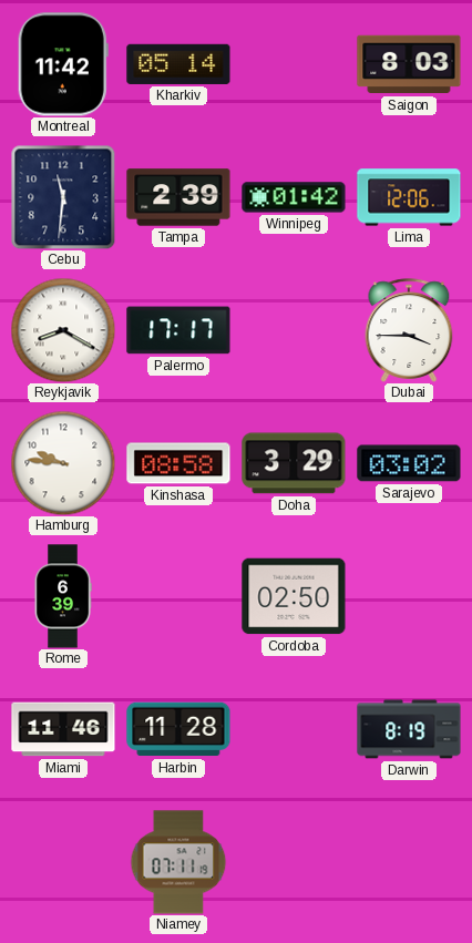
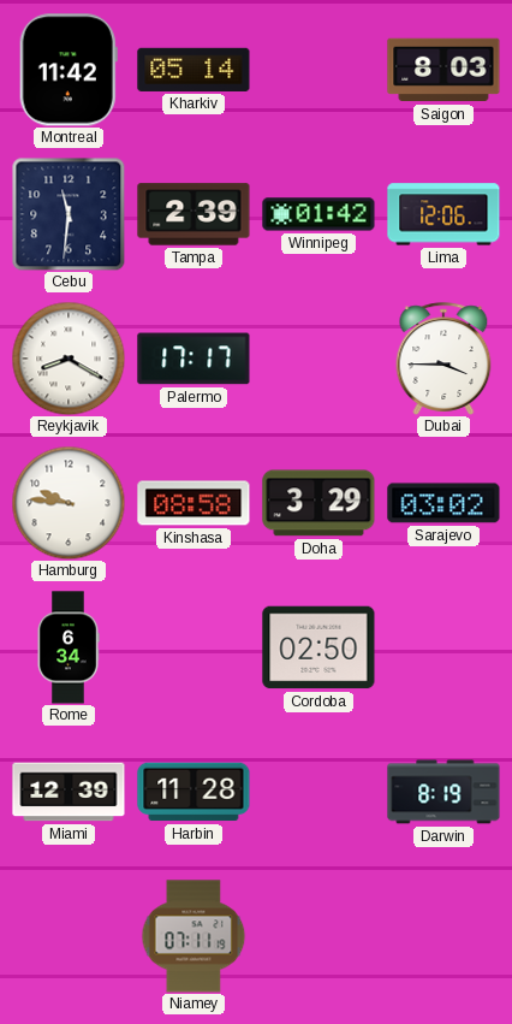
Rome: 6:39 -> 6:34 (69, 647)
Miami: 11:46 -> 12:39 (69, 792)
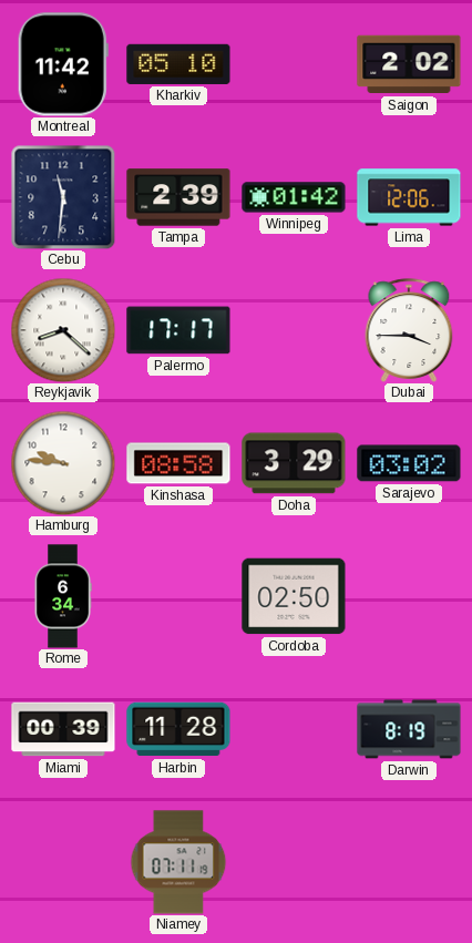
Kharkiv: 05:14 -> 05:10 (178, 64)
Saigon: 8:03 -> 2:02 (409, 64)
Reykjavik: 8:20 -> 8:22 (63, 330)
Miami: 12:39 -> 00:39 (63, 729)
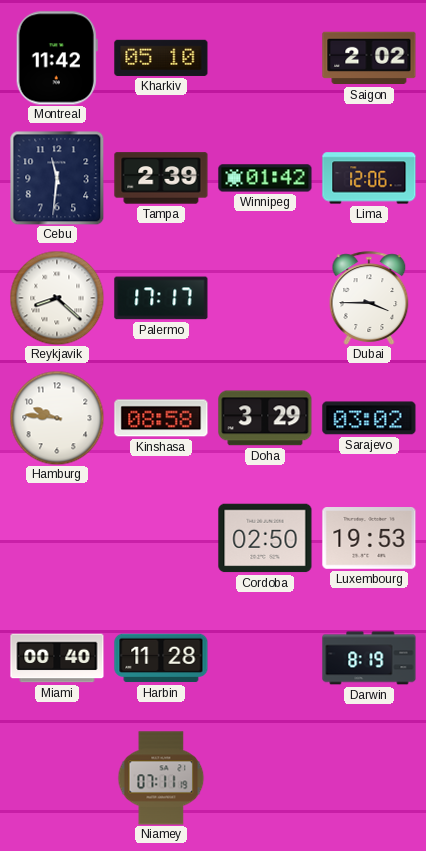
Rome: 6:34 -> none (63, 596)
Luxembourg: none -> 19:53 (369, 538)
Miami: 00:39 -> 00:40 (57, 658)
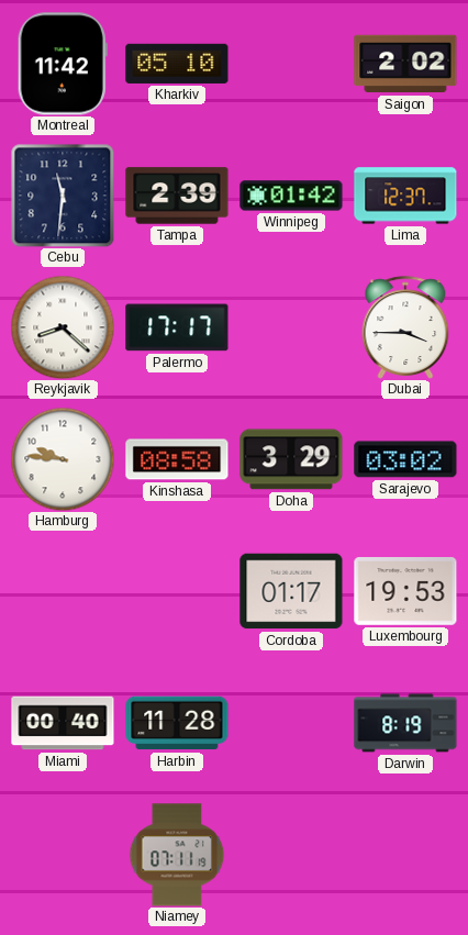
Lima: 12:06 -> 12:37 (405, 196)
Cordoba: 02:50 -> 01:17 (291, 591)
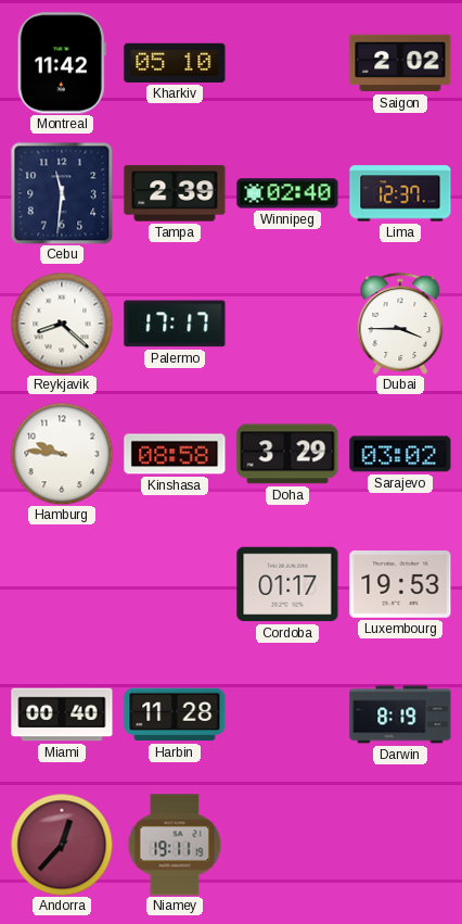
Winnipeg: 01:42 -> 02:40 (287, 193)
Andorra: none -> 12:37 (62, 845)
Niamey: 07:11 -> 19:11 (175, 845)
